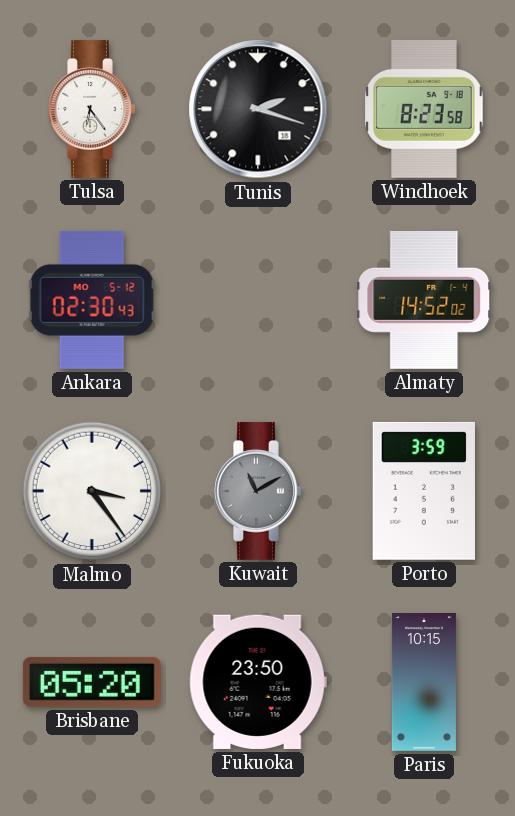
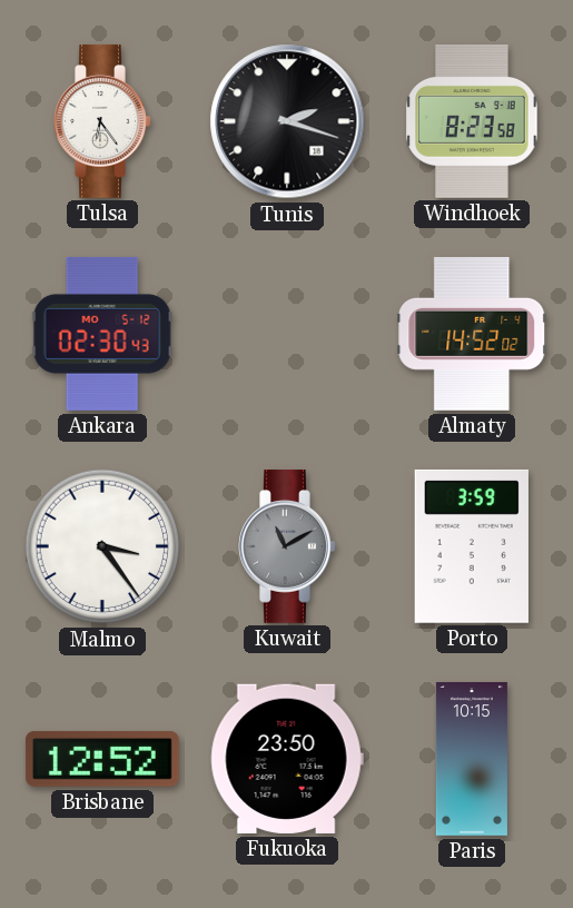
Brisbane: 05:20 -> 12:52 (102, 759)
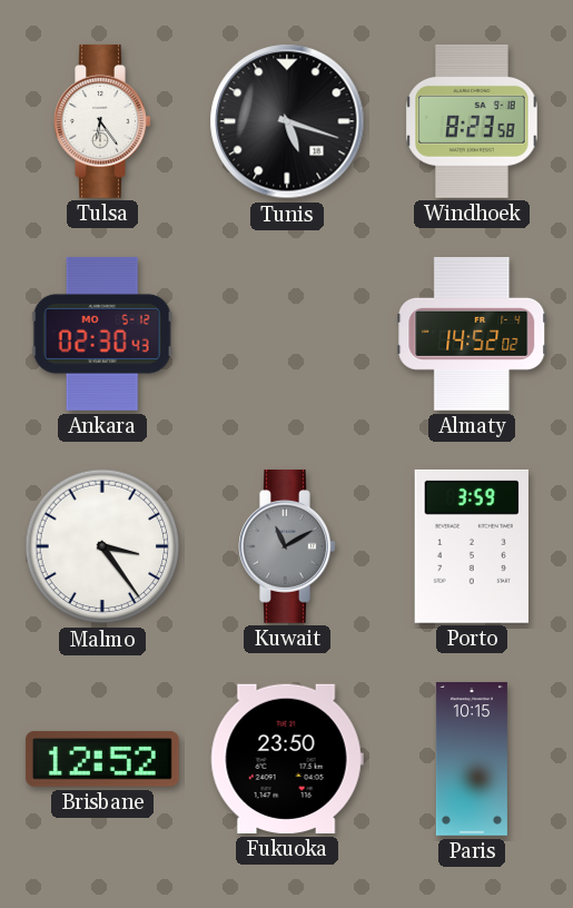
Tunis: 2:18 -> 5:18 (287, 121)
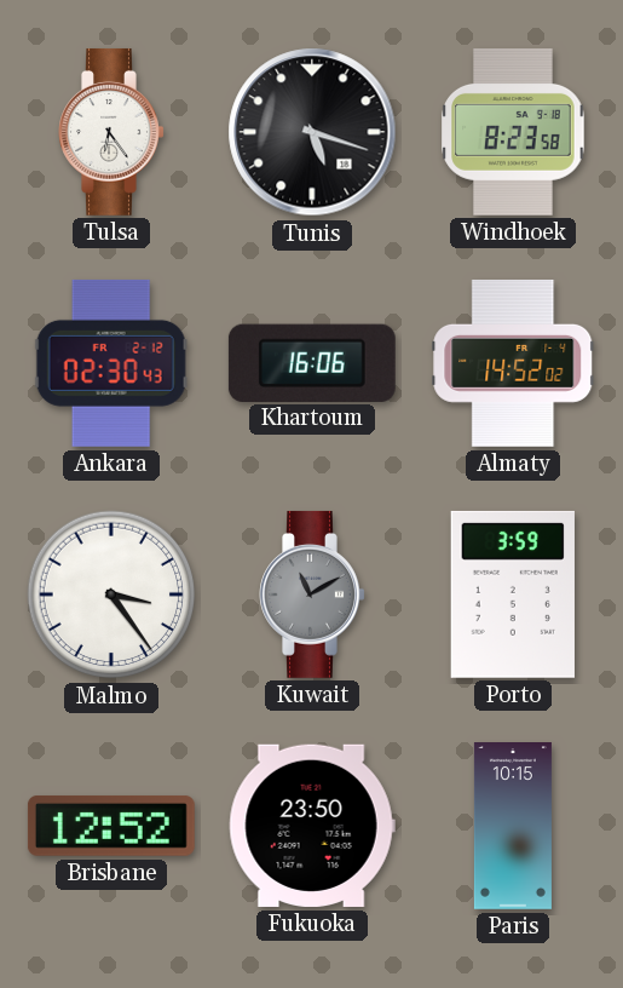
Ankara date: MO 5-12 -> FR 2-12 (111, 363)
Khartoum: none -> 16:06 (312, 362)
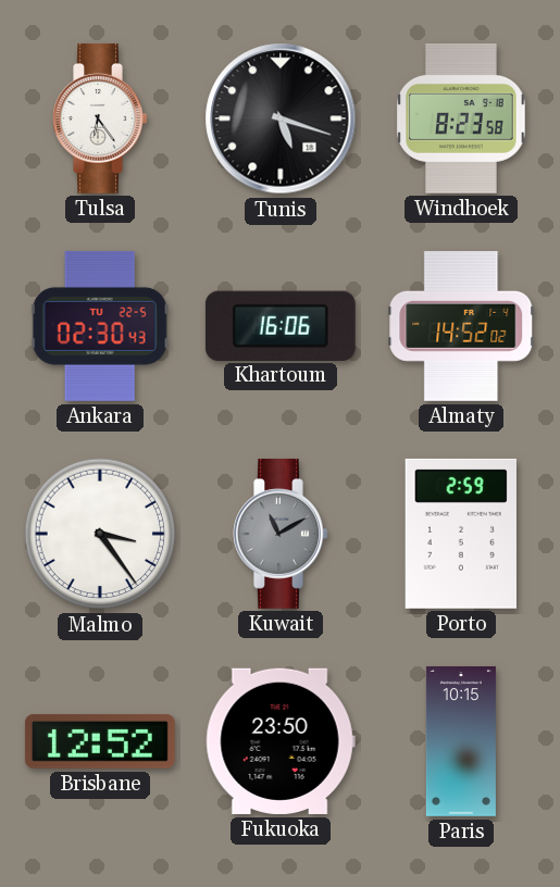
Ankara date: FR 2-12 -> TU 22-5 (100, 326)
Porto: 3:59 -> 2:59 (461, 534)
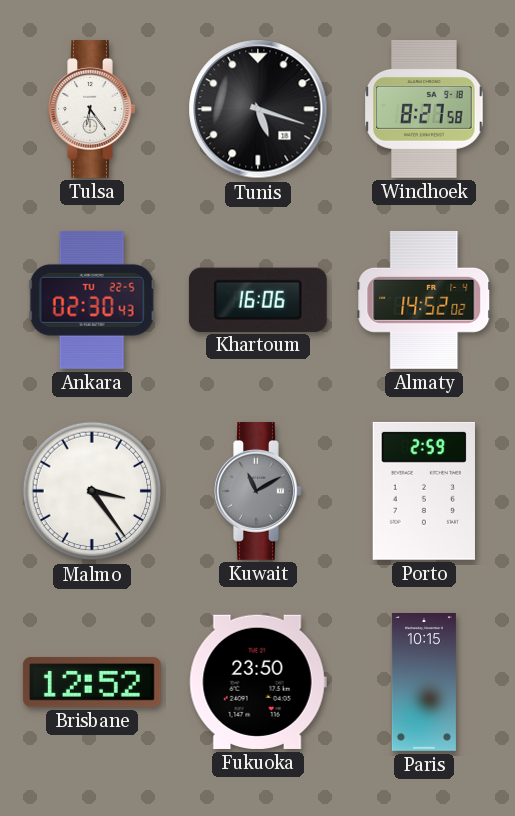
Windhoek: 8:23 -> 8:27 (424, 109)
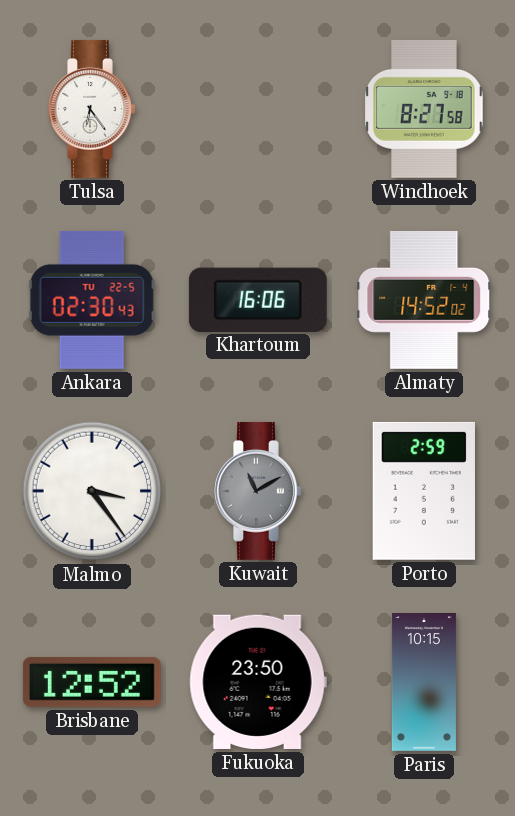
Tunis: 5:18 -> none (258, 109)
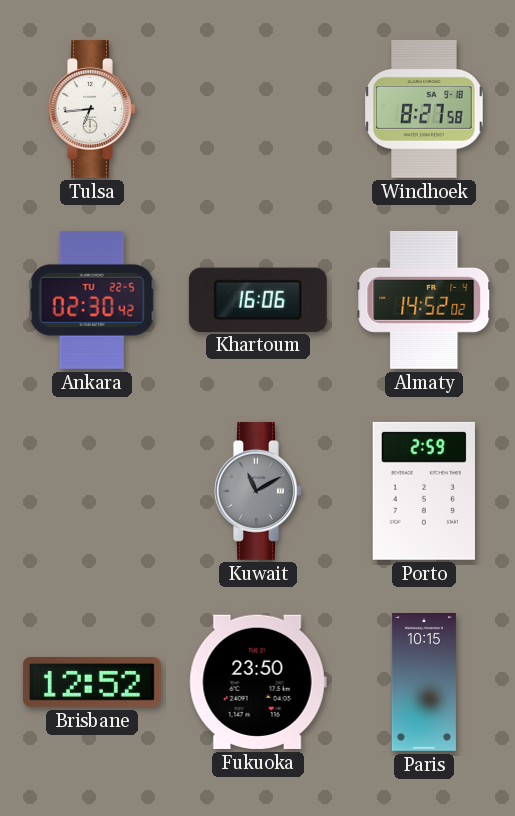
Tulsa: 6:24 -> 6:44 (92, 109)
Ankara: 02:30:43 -> 02:30:42 (92, 300)
Malmo: 3:24 -> none (92, 491)
